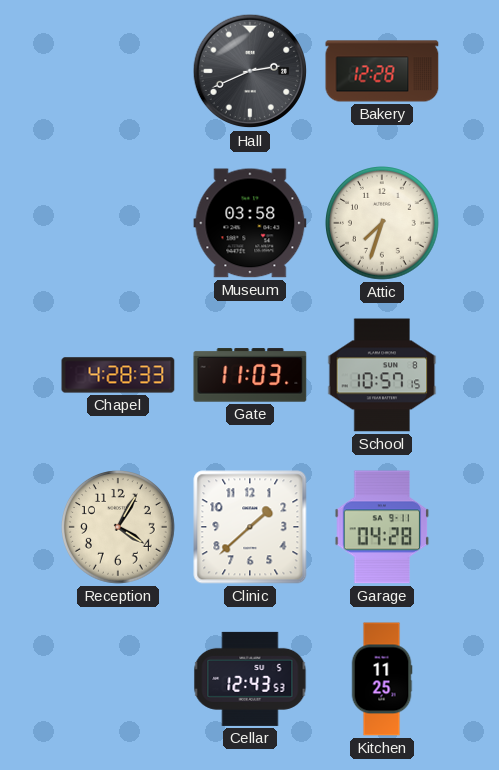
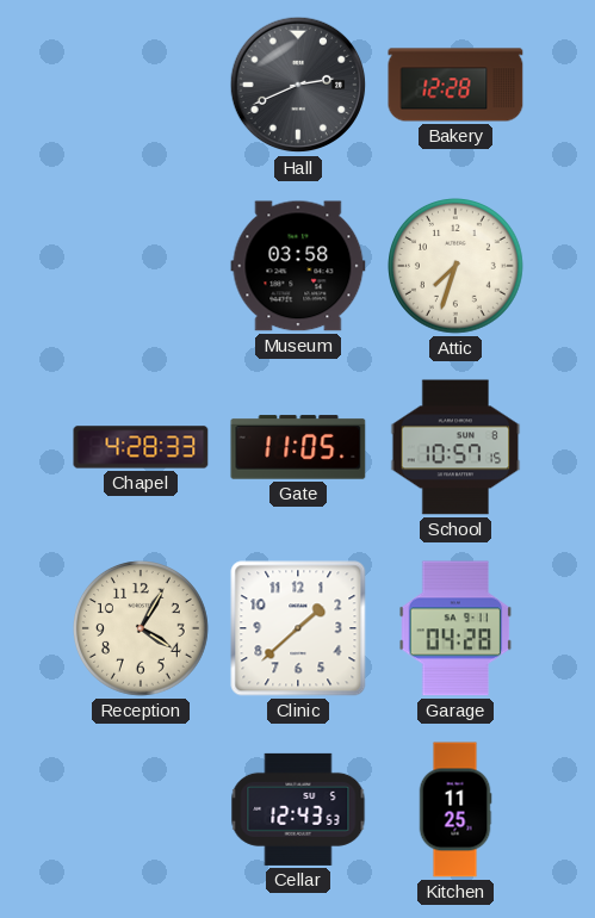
Gate: 11:03 -> 11:05 (298, 447)
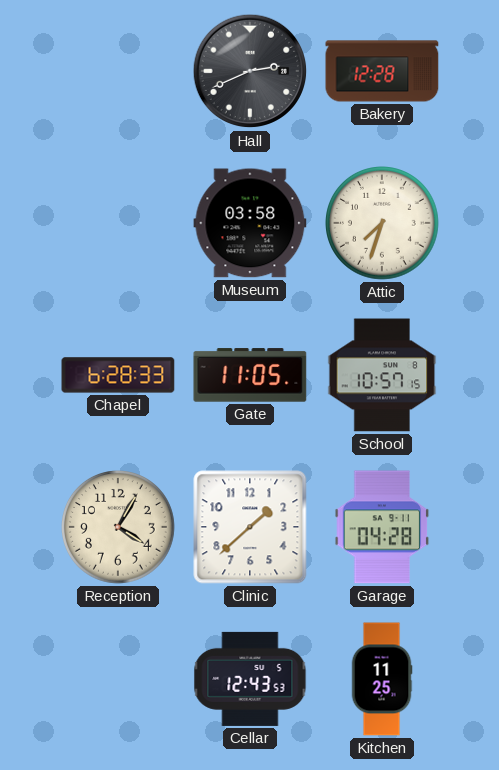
Chapel: 4:28 -> 6:28 (118, 375)
